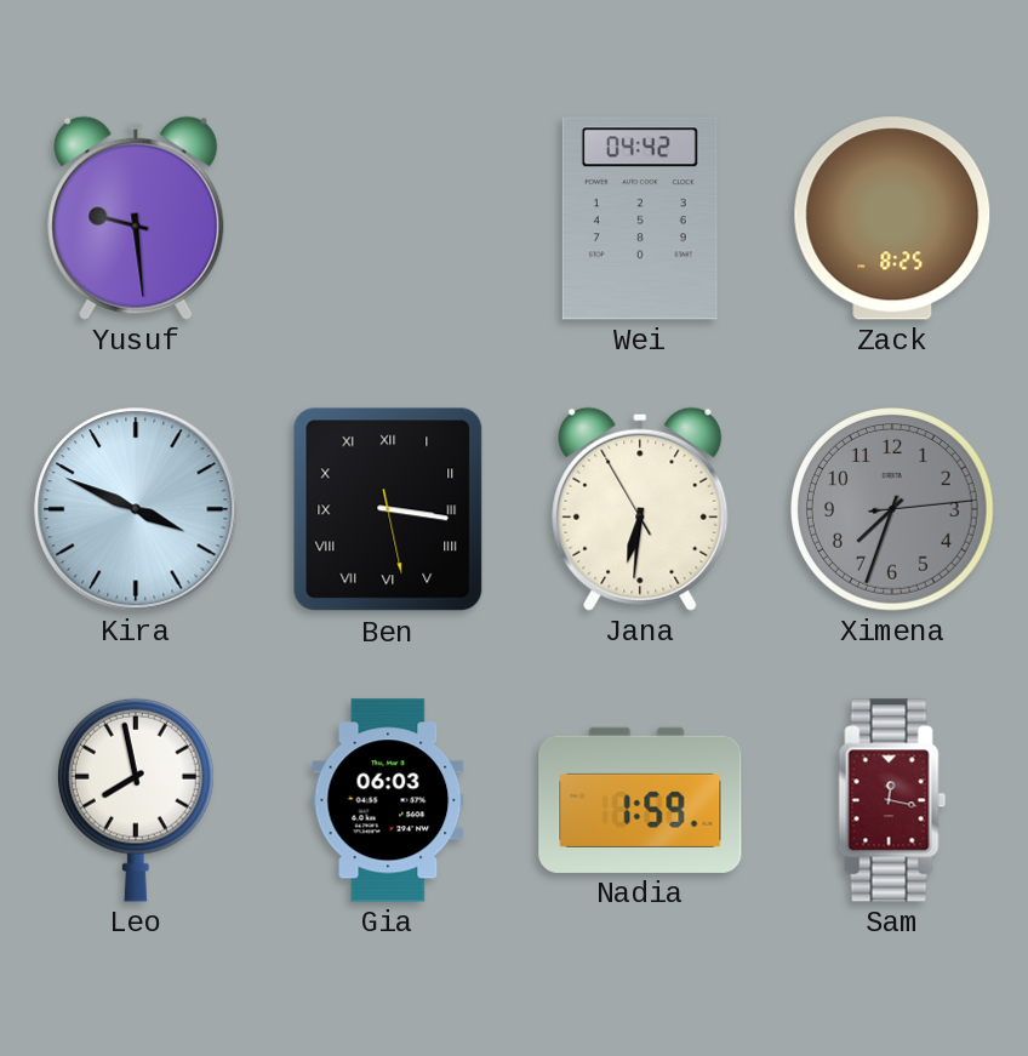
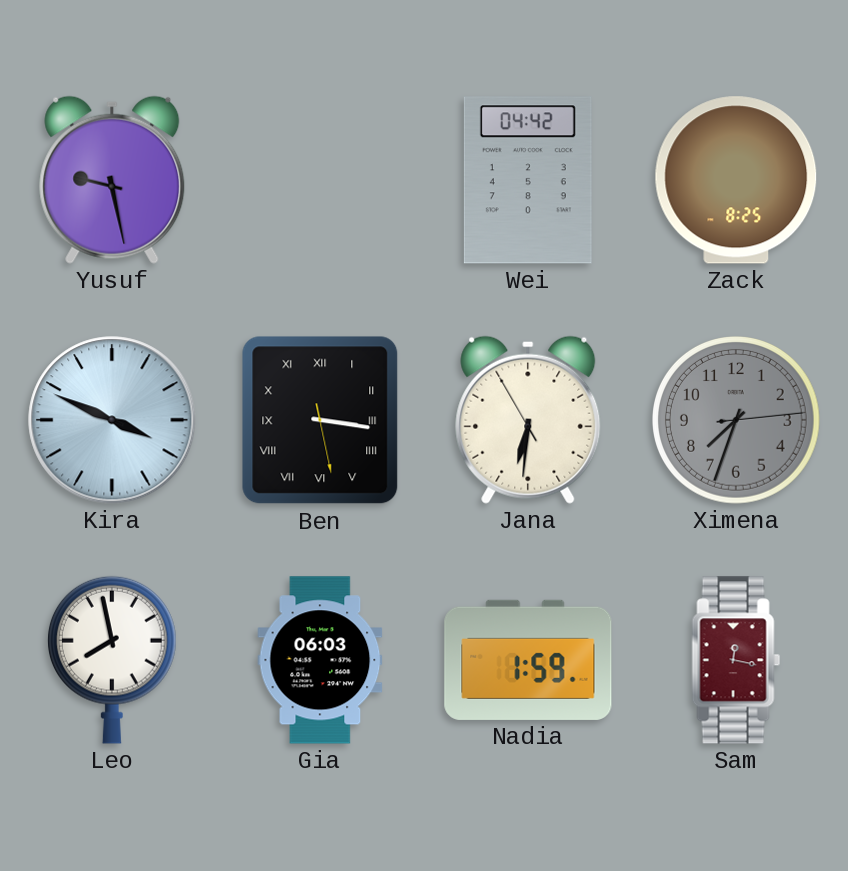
Yusuf: 9:29 -> 9:28 (112, 180)
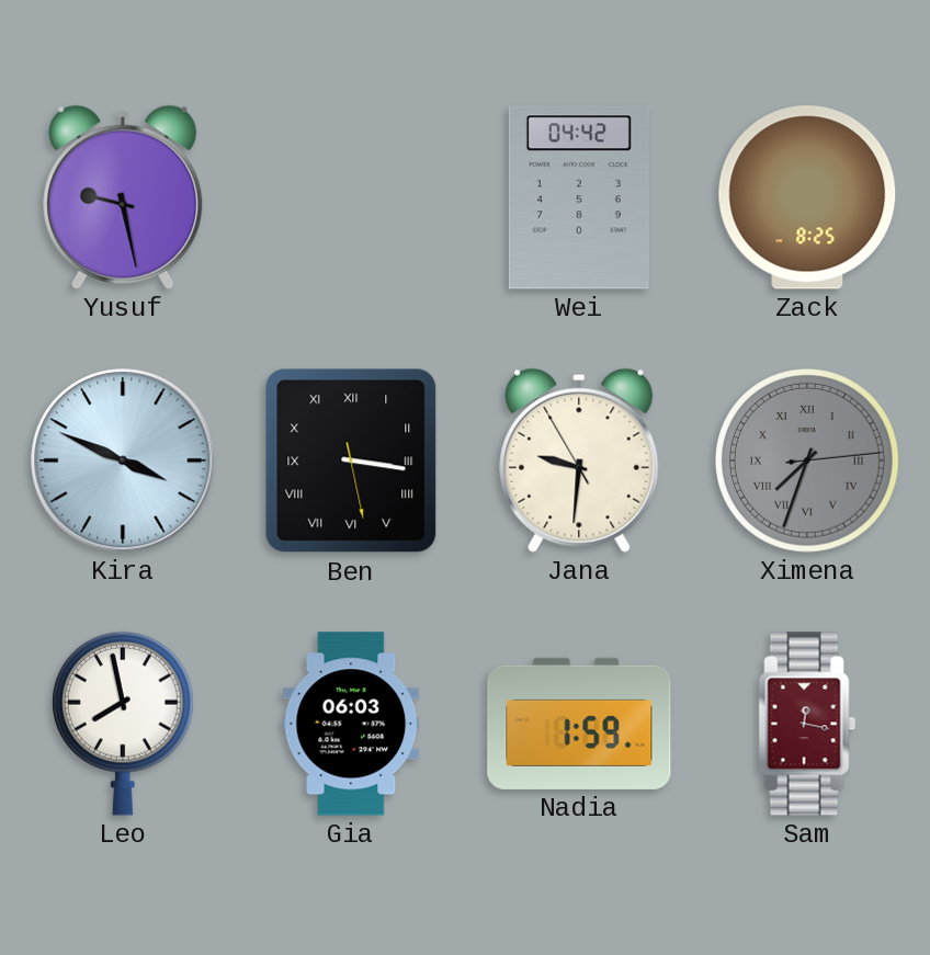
Jana: 6:30 -> 9:30 (579, 461)
Ximena numerals: Arabic -> Roman (808, 462)
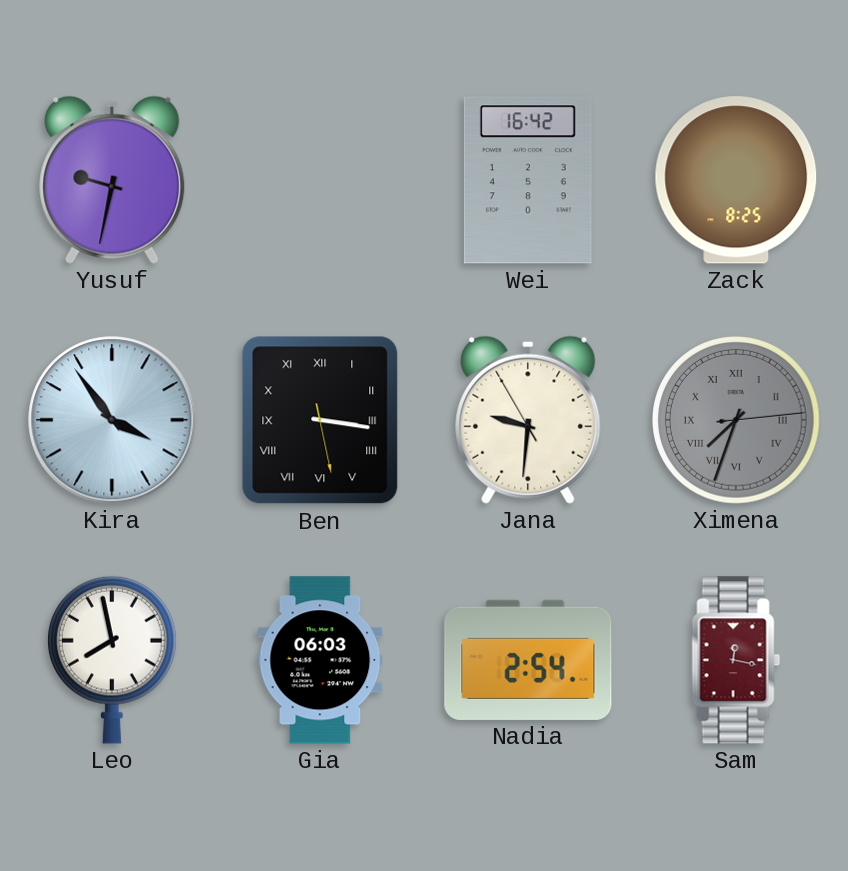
Yusuf: 9:28 -> 9:32 (112, 180)
Wei: 04:42 -> 16:42 (528, 180)
Kira: 3:49 -> 3:54 (112, 420)
Nadia: 1:59 -> 2:54 (528, 660)
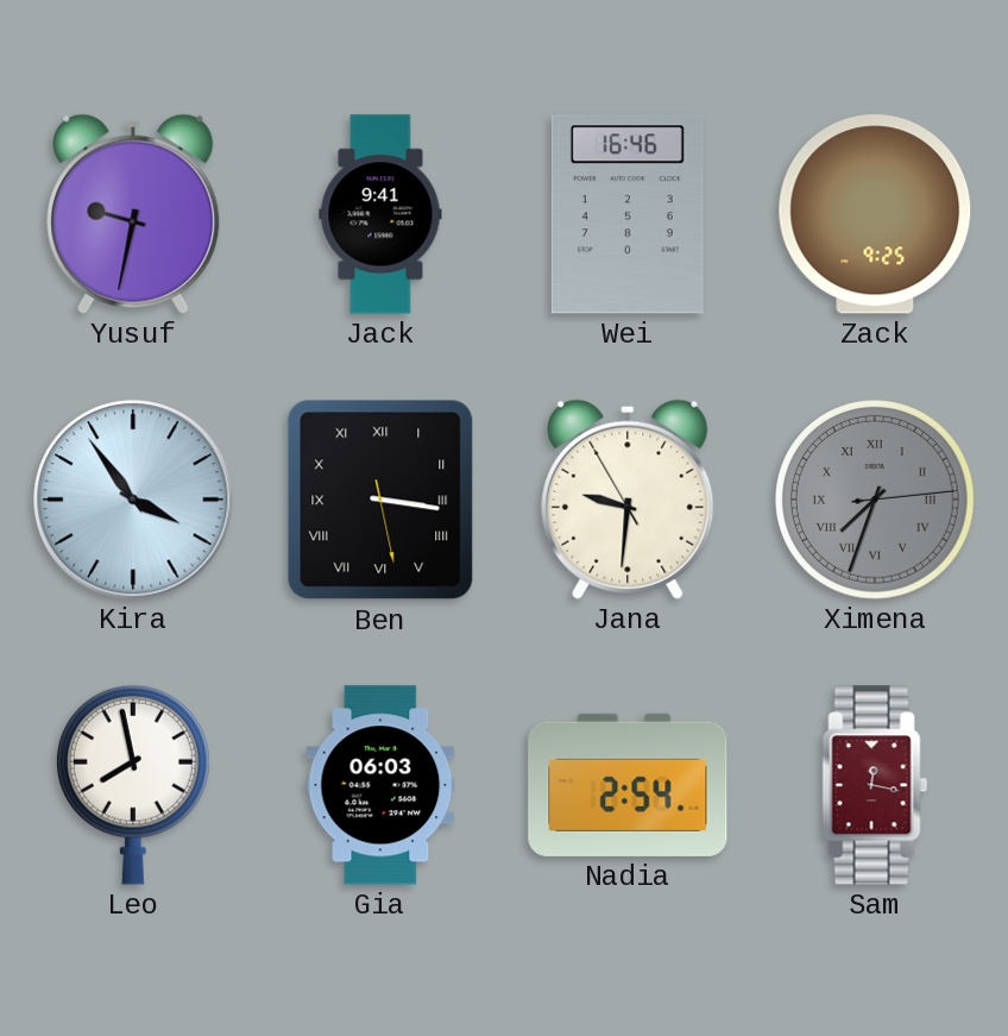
Jack: none -> 9:41 (380, 214)
Wei: 16:42 -> 16:46 (628, 214)
Zack: 8:25 -> 9:25 (875, 214)
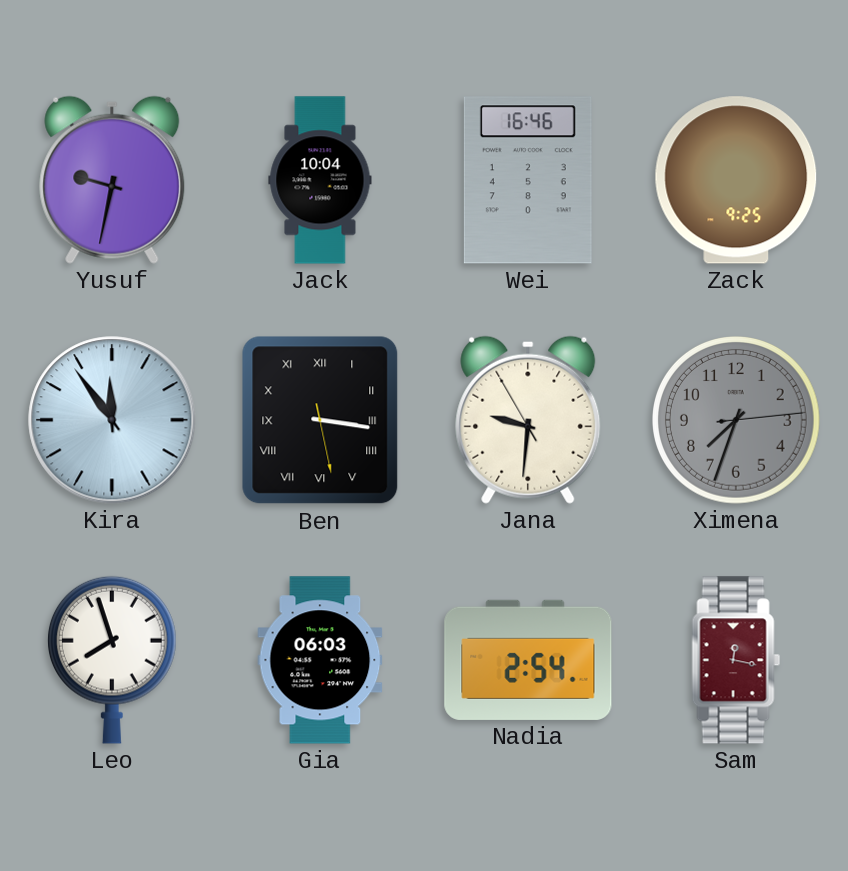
Jack: 9:41 -> 10:04 (320, 180)
Kira: 3:54 -> 11:54 (112, 420)
Ximena numerals: Roman -> Arabic (737, 421)
Leo: 7:58 -> 7:57 (112, 660)
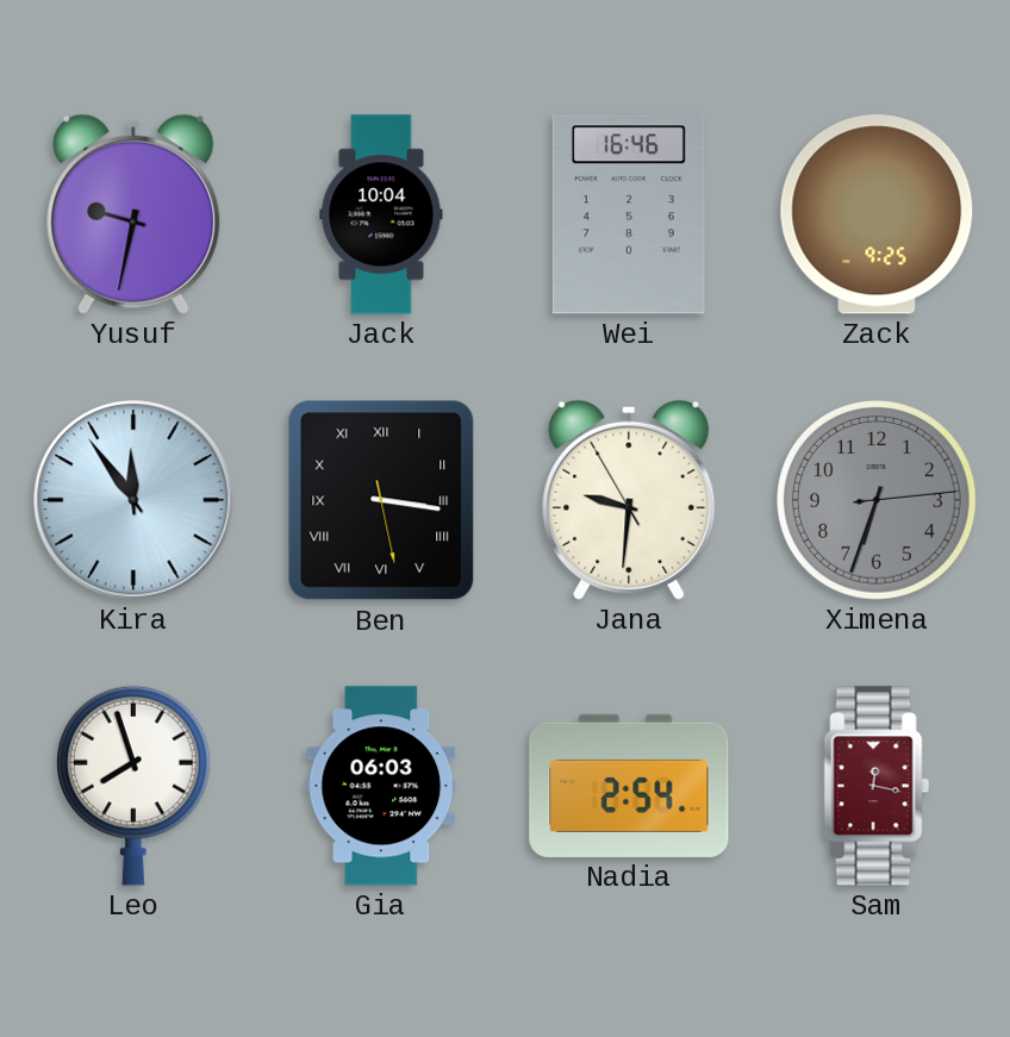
Ximena: 7:33 -> 6:33 (878, 501)
